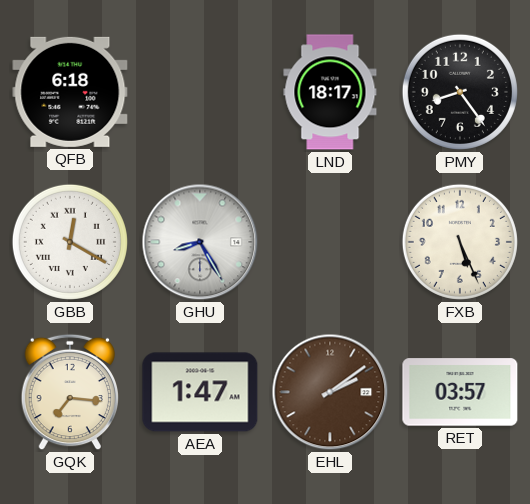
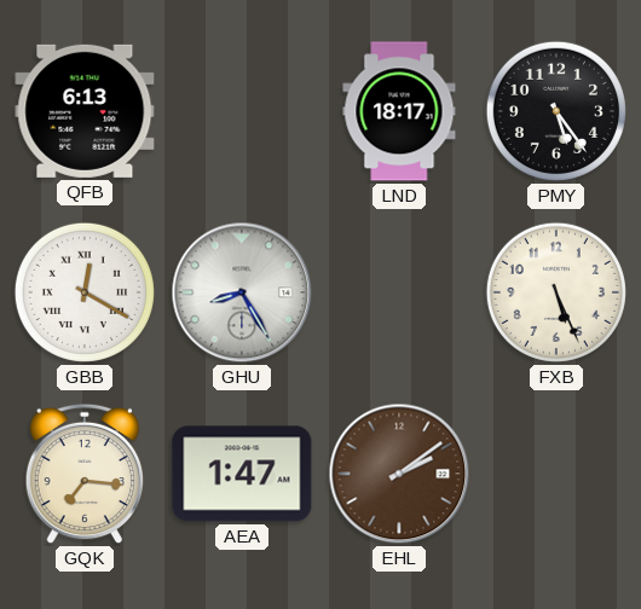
QFB: 6:18 -> 6:13 (85, 111)
PMY: 8:24 -> 5:24 (556, 111)
RET: 03:57 -> none (460, 392)
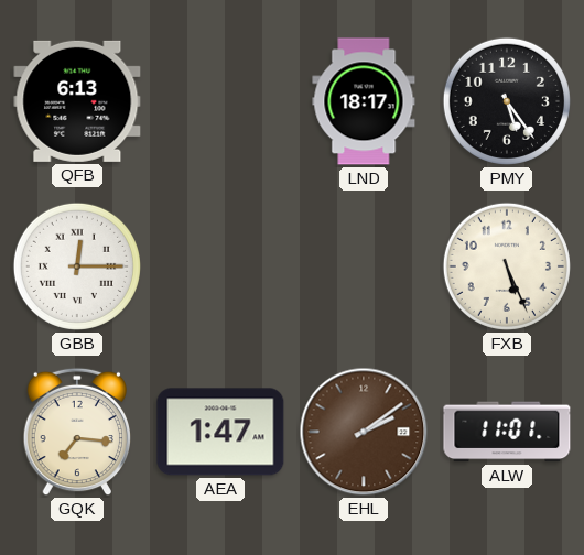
GBB: 12:20 -> 12:15 (77, 266)
GHU: 8:25 -> none (242, 292)
ALW: none -> 11:01 (507, 432)
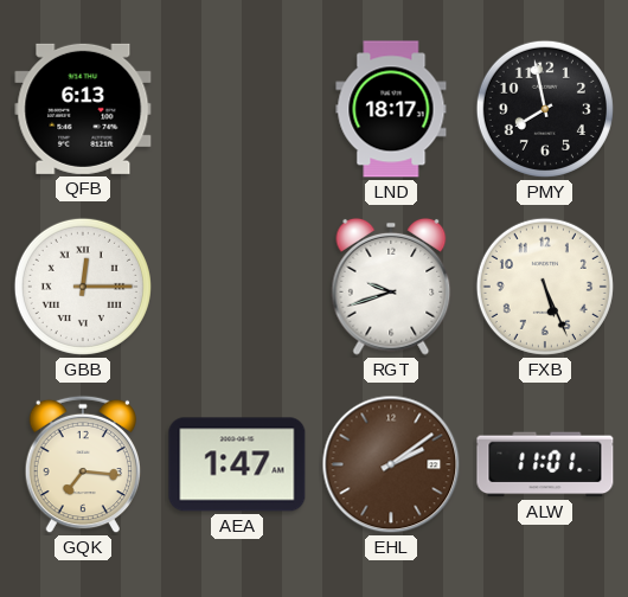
PMY: 5:24 -> 7:58 (545, 109)
RGT: none -> 9:42 (391, 287)
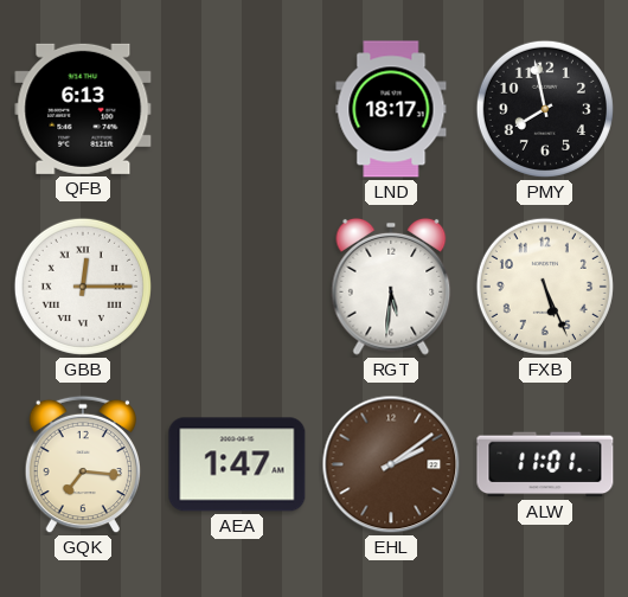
RGT: 9:42 -> 5:31 (391, 287)
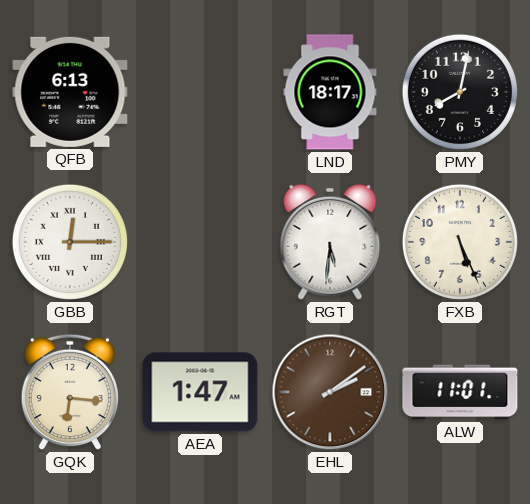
PMY: 7:58 -> 8:02 (460, 92)
GQK: 7:16 -> 6:16 (69, 392)
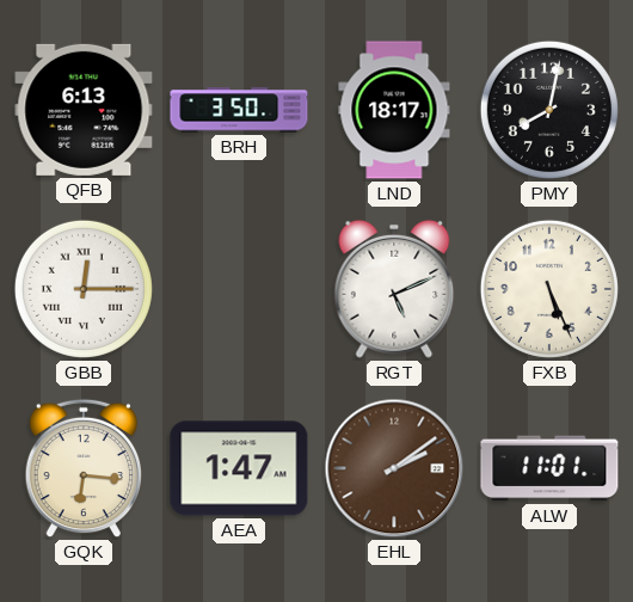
BRH: none -> 3:50 (239, 110)
RGT: 5:31 -> 5:11 (394, 289)
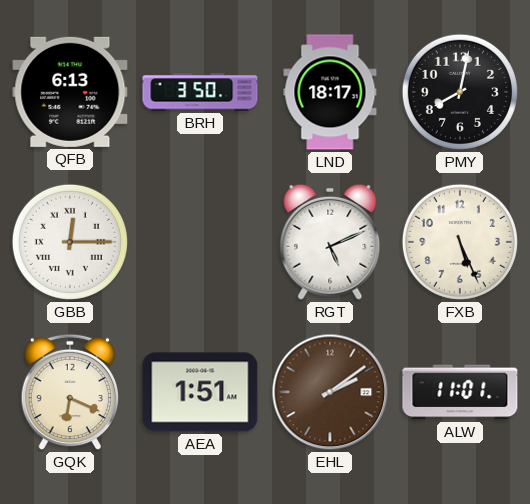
GQK: 6:16 -> 6:19 (69, 392)
AEA: 1:47 -> 1:51 (200, 392)
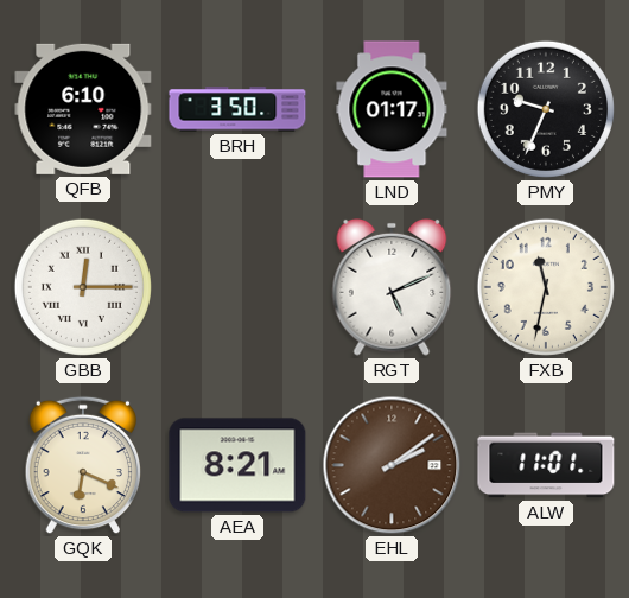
QFB: 6:13 -> 6:10 (83, 109)
LND: 18:17 -> 01:17 (392, 109)
PMY: 8:02 -> 9:34 (546, 109)
FXB: 5:26 -> 11:32 (546, 287)
AEA: 1:51 -> 8:21 (237, 465)
